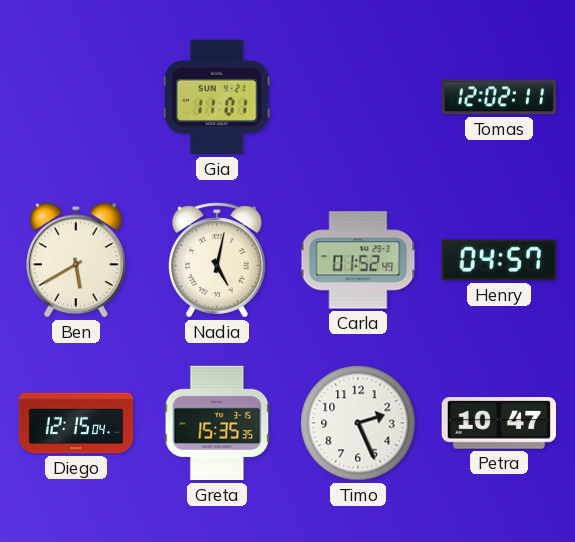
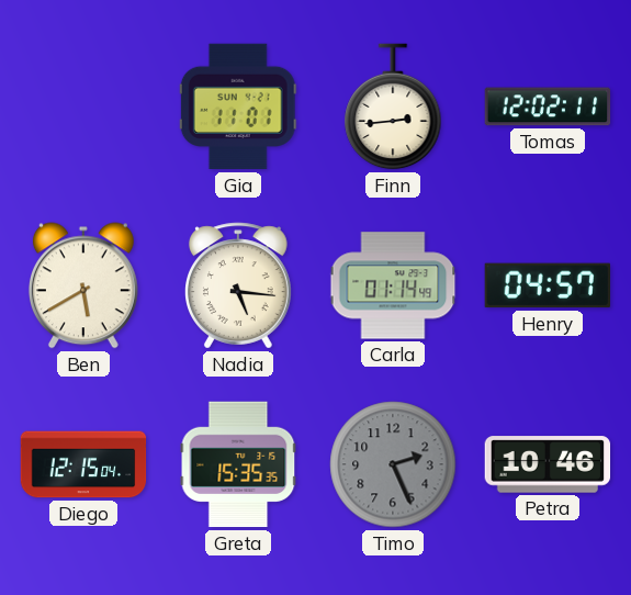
Finn: none -> 2:44 (393, 106)
Nadia: 5:02 -> 5:16 (239, 285)
Carla: 01:52 -> 01:14 (393, 285)
Timo dial: white -> grey (393, 464)
Petra: 10:47 -> 10:46 (548, 464)
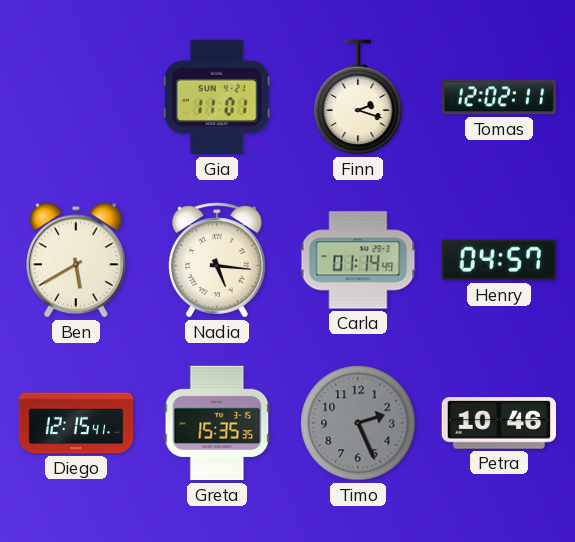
Finn: 2:44 -> 2:18 (358, 97)
Diego: 12:15:04 -> 12:15:41 (76, 423)
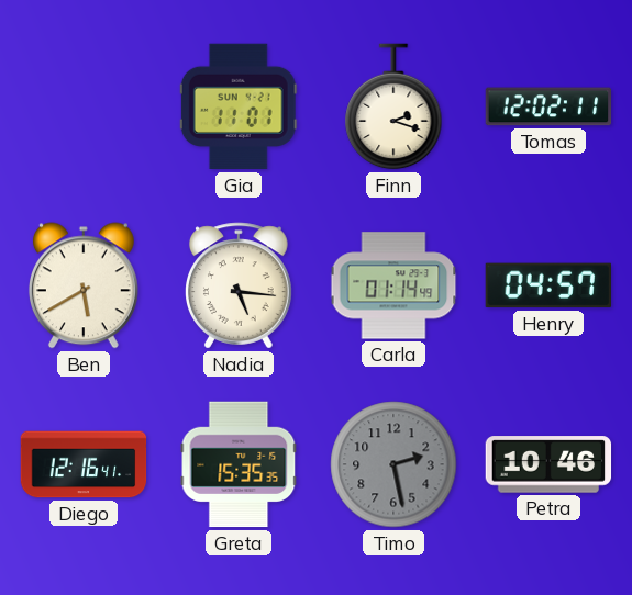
Diego: 12:15 -> 12:16 (84, 464)
Timo: 2:26 -> 2:28 (393, 464)
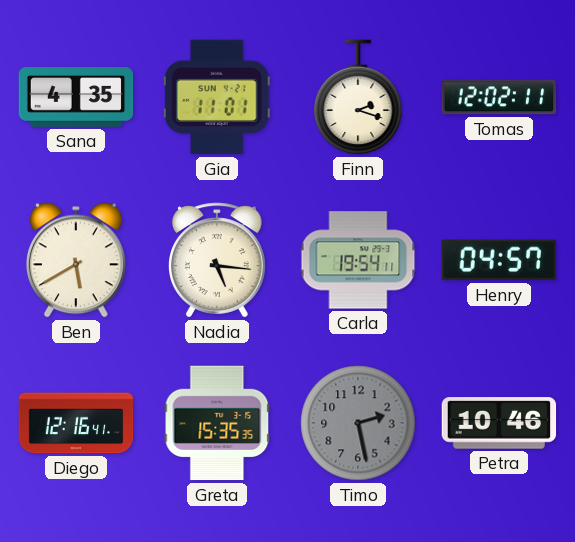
Sana: none -> 4:35 (76, 97)
Carla: 01:14 -> 19:54 (358, 260)
